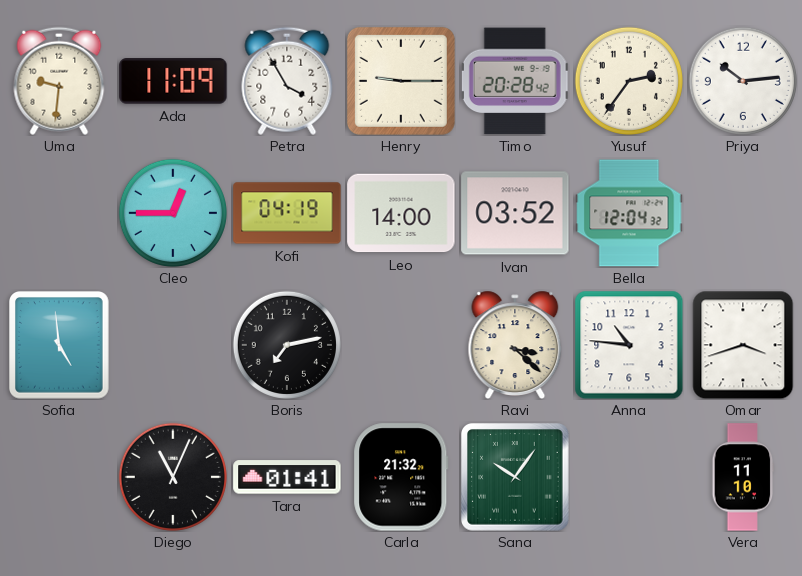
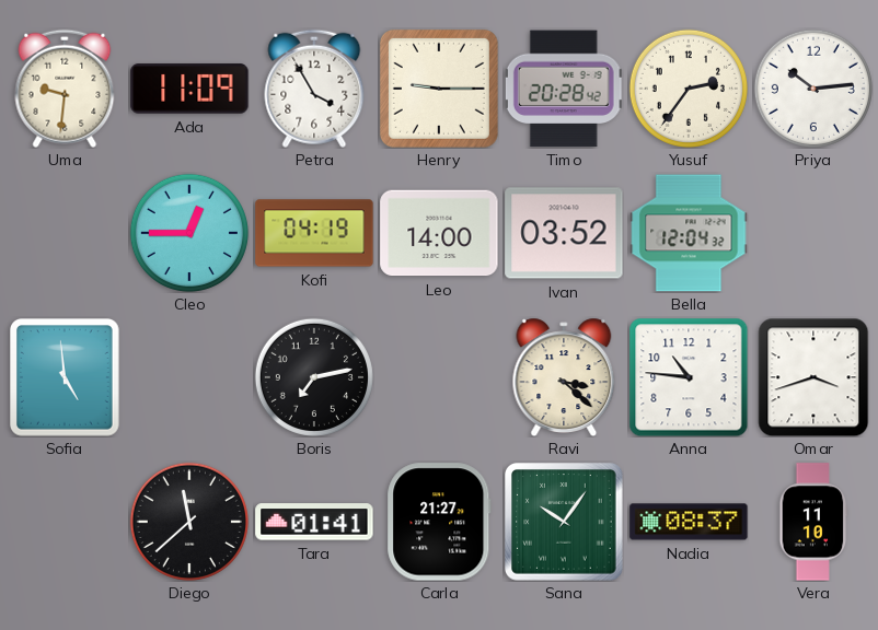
Diego: 11:04 -> 11:38 (189, 522)
Carla: 21:32 -> 21:27 (439, 522)
Nadia: none -> 08:37 (689, 522)
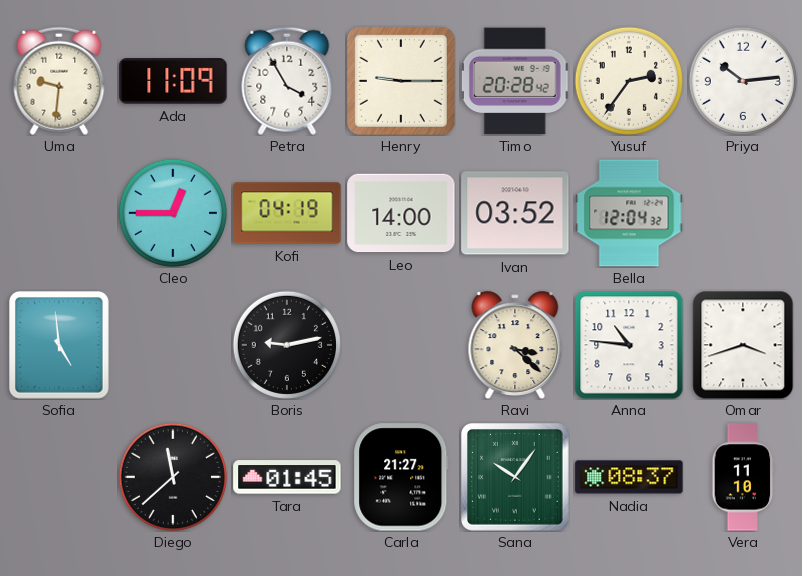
Boris: 7:13 -> 9:13 (287, 345)
Tara: 01:41 -> 01:45 (287, 477)
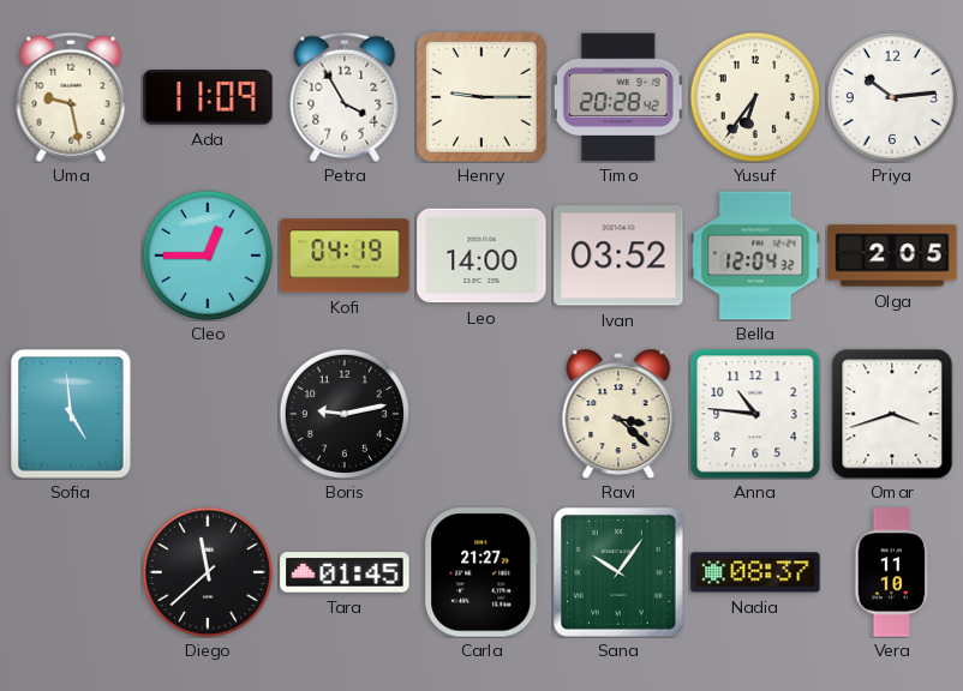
Uma: 9:31 -> 9:28 (71, 97)
Yusuf: 2:36 -> 6:36 (755, 97)
Olga: none -> 2:05 (892, 256)
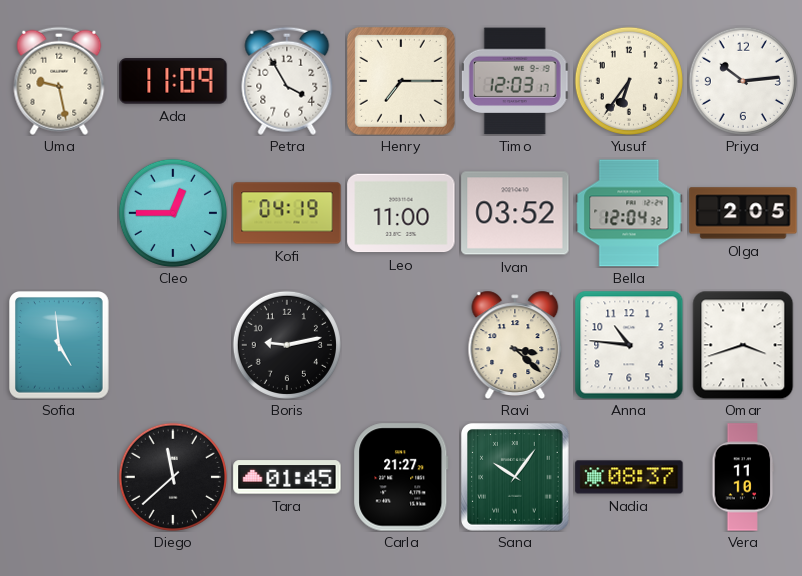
Henry: 9:15 -> 7:15 (401, 81)
Timo: 20:28 -> 12:03 (515, 81)
Leo: 14:00 -> 11:00 (401, 213)
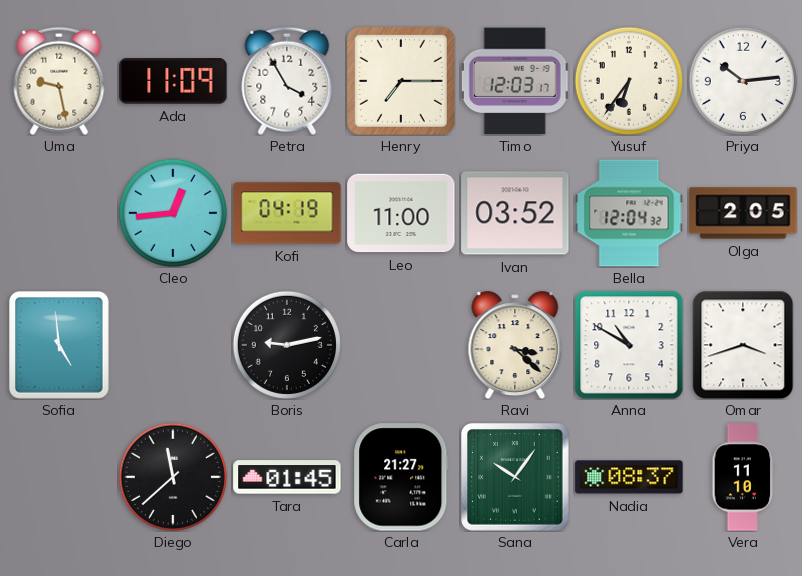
Cleo: 12:45 -> 12:44 (173, 213)
Anna: 10:46 -> 10:50 (629, 345)
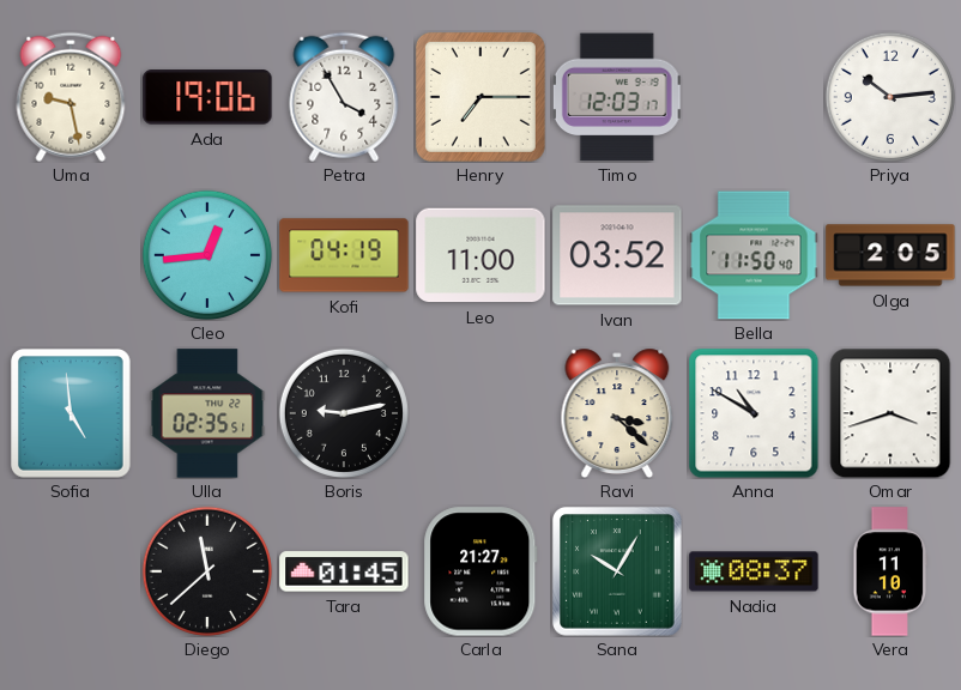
Ada: 11:09 -> 19:06 (207, 97)
Yusuf: 6:36 -> none (629, 81)
Bella: 12:04 -> 11:50 (754, 255)
Ulla: none -> 02:35 (207, 413)
Sana: 10:06 -> 10:05 (617, 571)
